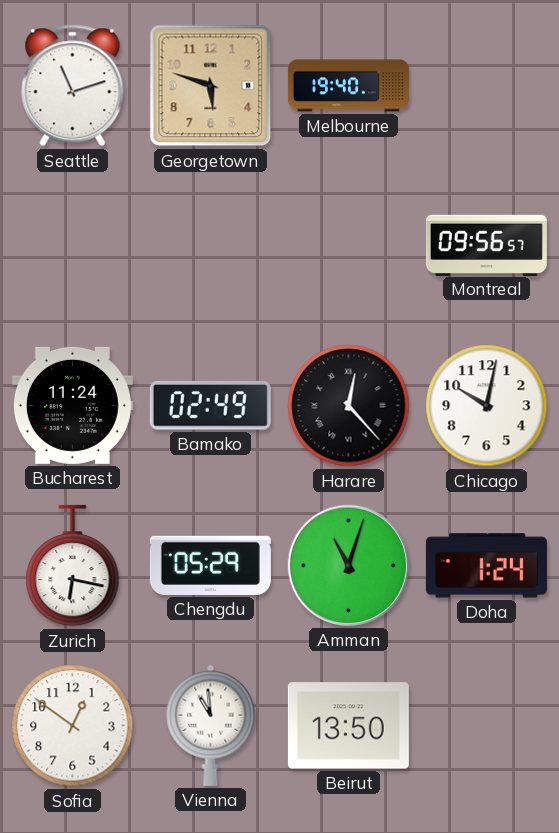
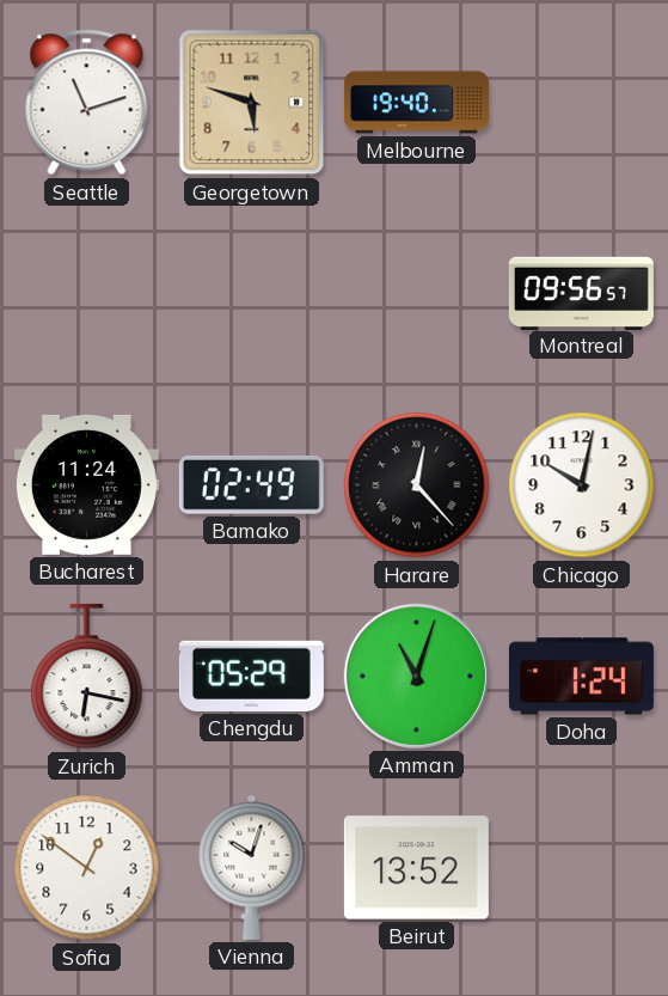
Vienna: 10:59 -> 10:03 (252, 867)
Beirut: 13:50 -> 13:52 (416, 868)
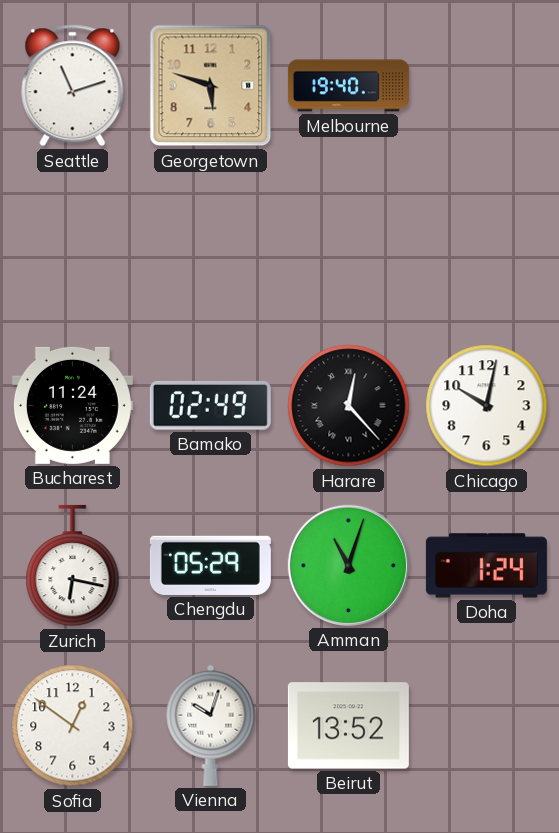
Montreal: 09:56 -> none (581, 293)
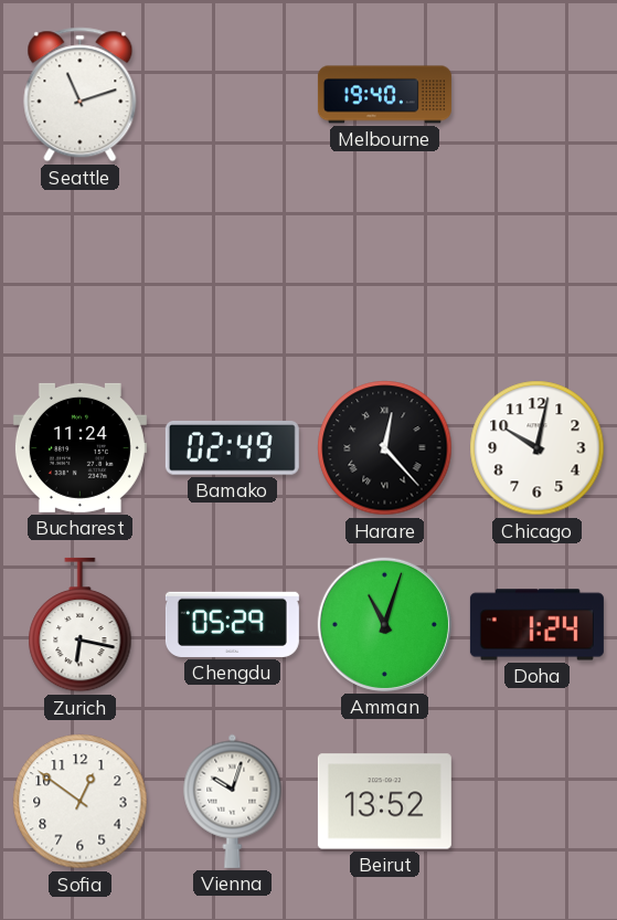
Georgetown: 5:48 -> none (211, 86)
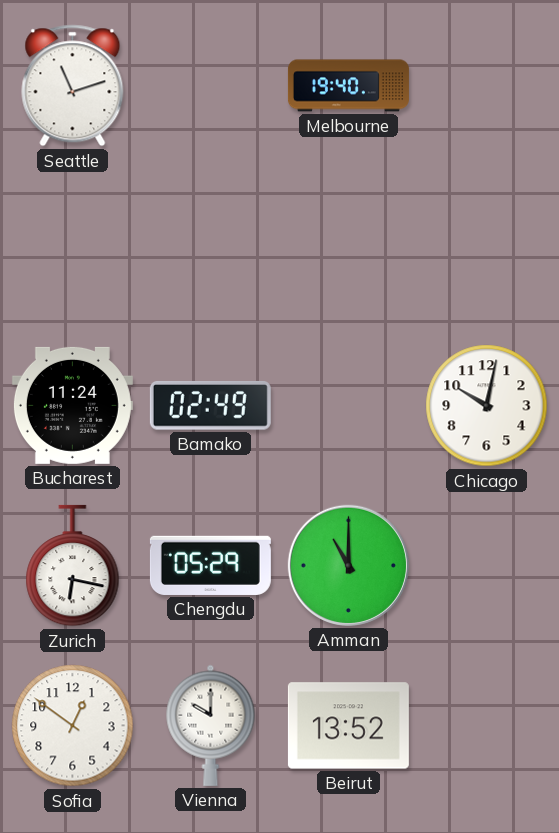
Harare: 12:23 -> none (385, 448)
Amman: 11:03 -> 11:00 (348, 565)
Doha: 1:24 -> none (536, 625)
Vienna: 10:03 -> 10:00 (211, 725)
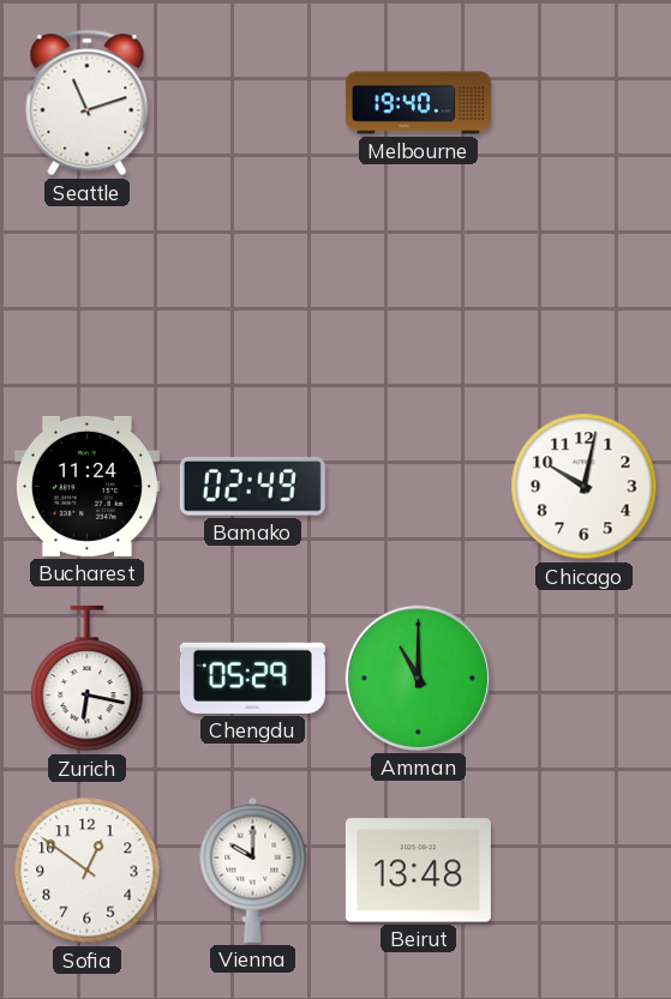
Beirut: 13:52 -> 13:48 (418, 871)
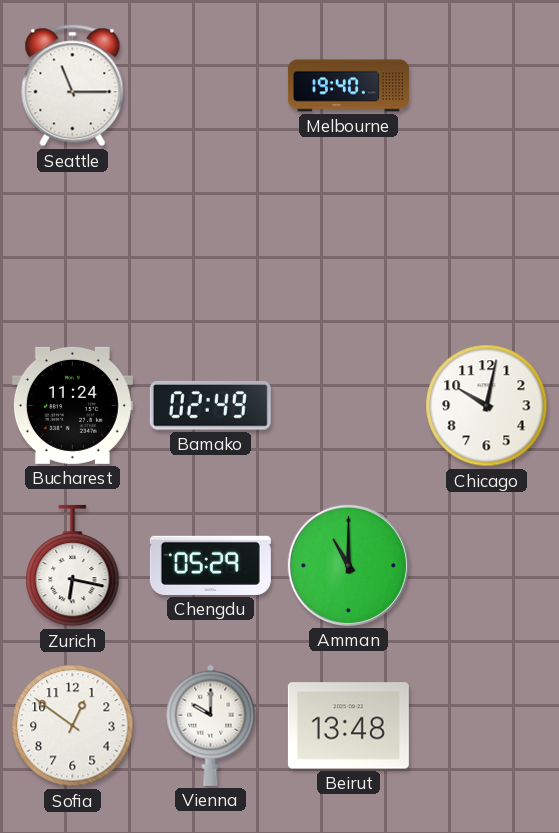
Seattle: 11:12 -> 11:15 (73, 86)
